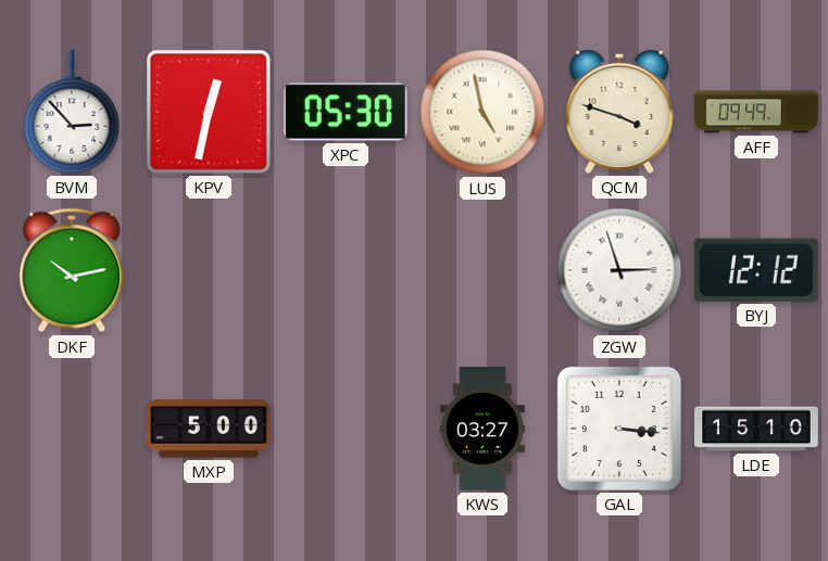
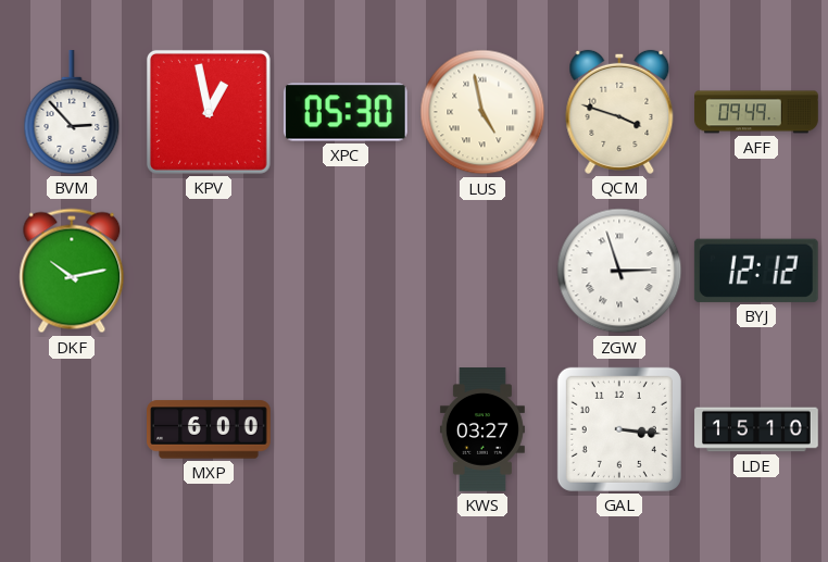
KPV: 12:32 -> 12:58 (209, 112)
MXP: 5:00 -> 6:00 (210, 429)
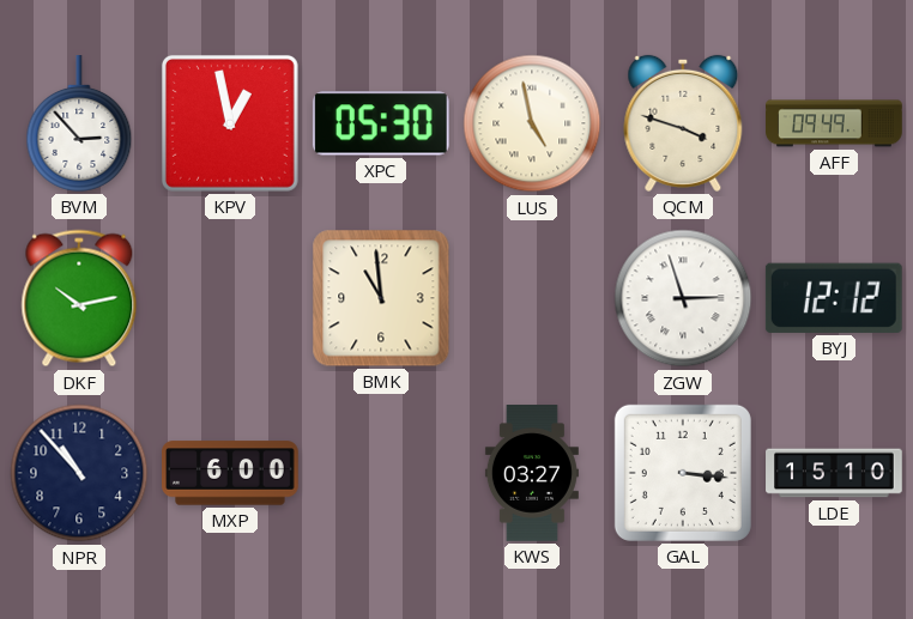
BMK: none -> 10:59 (381, 298)
NPR: none -> 10:53 (79, 473)
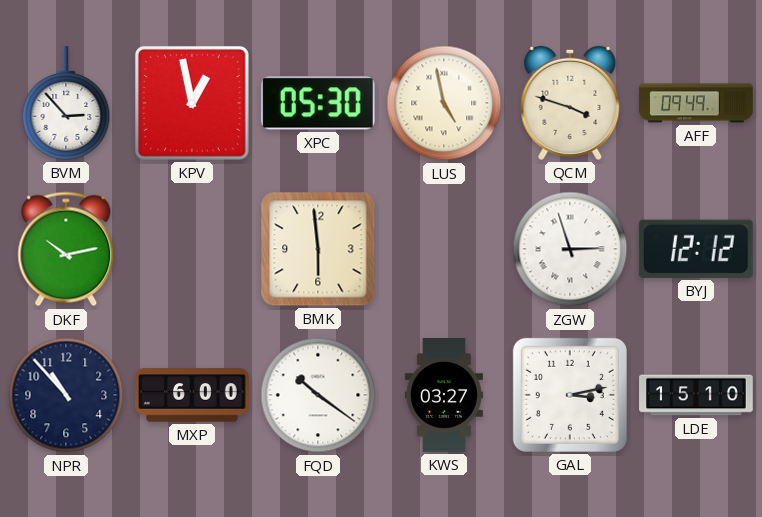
BMK: 10:59 -> 5:59 (318, 249)
FQD: none -> 10:21 (318, 395)
GAL: 3:16 -> 3:13 (570, 395)
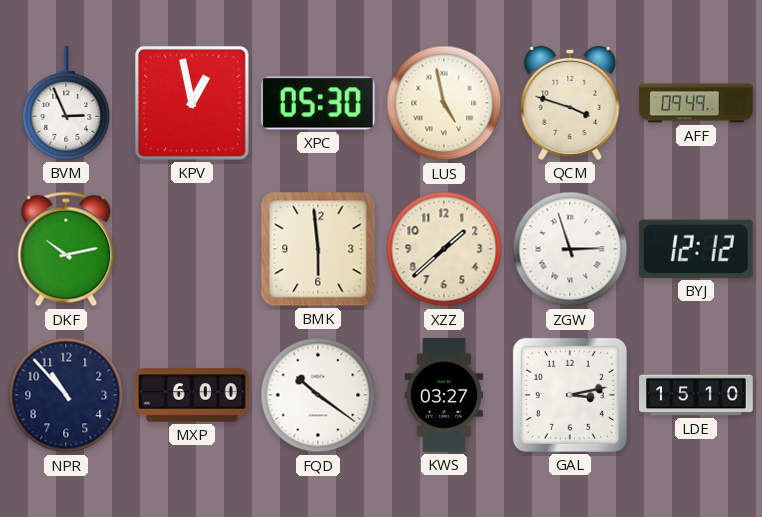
BVM: 2:53 -> 2:56 (66, 104)
XZZ: none -> 1:38 (444, 249)
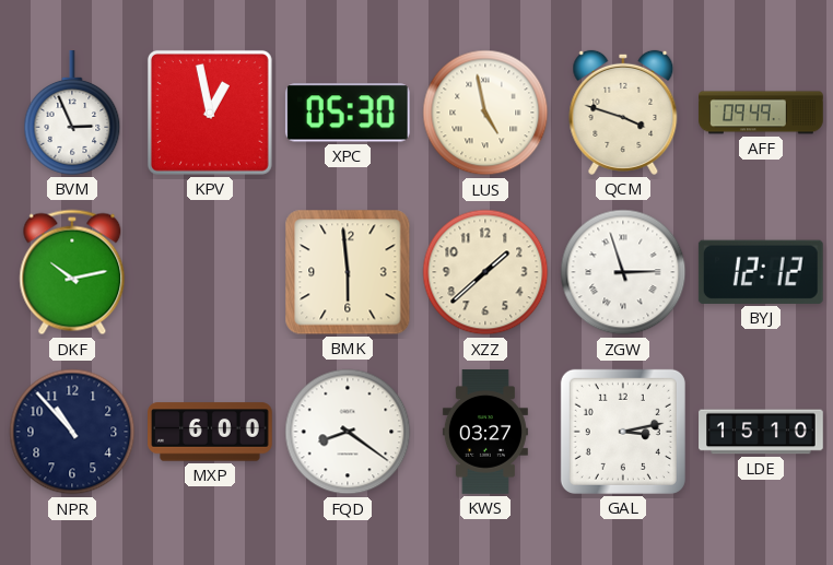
FQD: 10:21 -> 8:21 (348, 432)
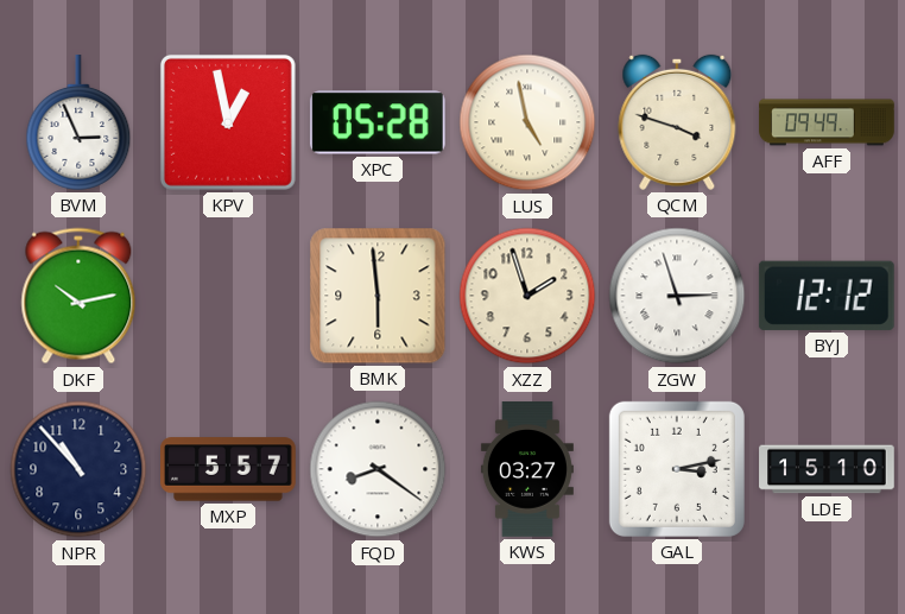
XPC: 05:30 -> 05:28 (378, 122)
XZZ: 1:38 -> 1:57 (527, 296)
MXP: 6:00 -> 5:57 (229, 469)
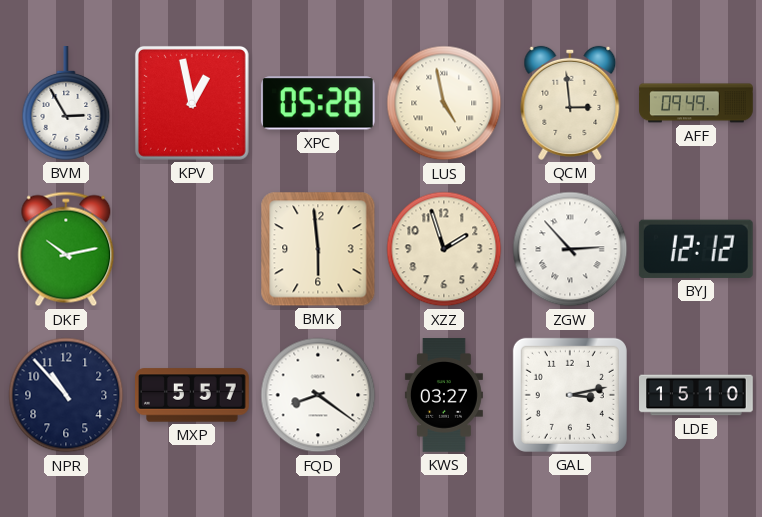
BVM: 2:56 -> 2:55 (66, 104)
QCM: 3:48 -> 2:59 (570, 103)
ZGW: 2:57 -> 2:53 (570, 249)
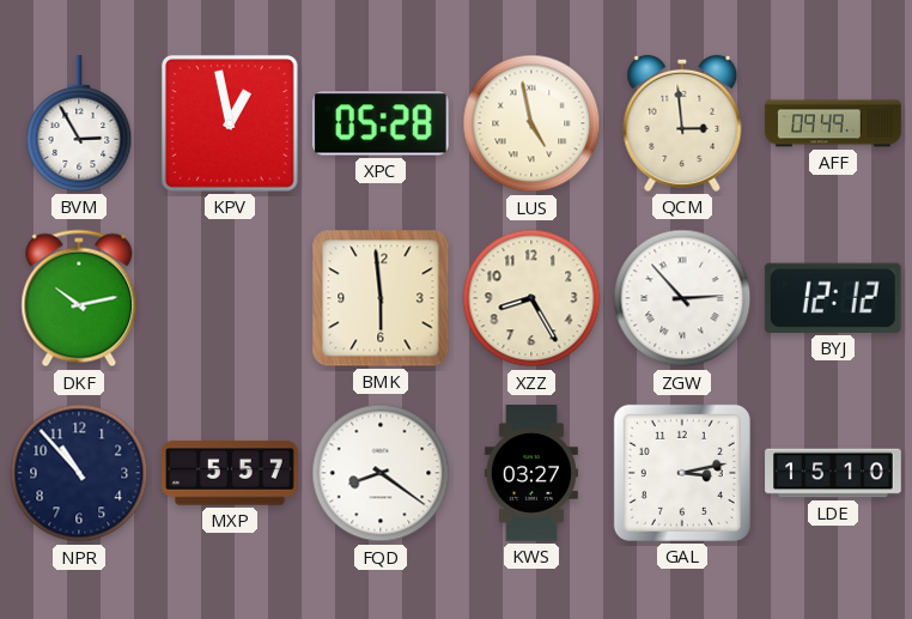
XZZ: 1:57 -> 8:25 (531, 298)
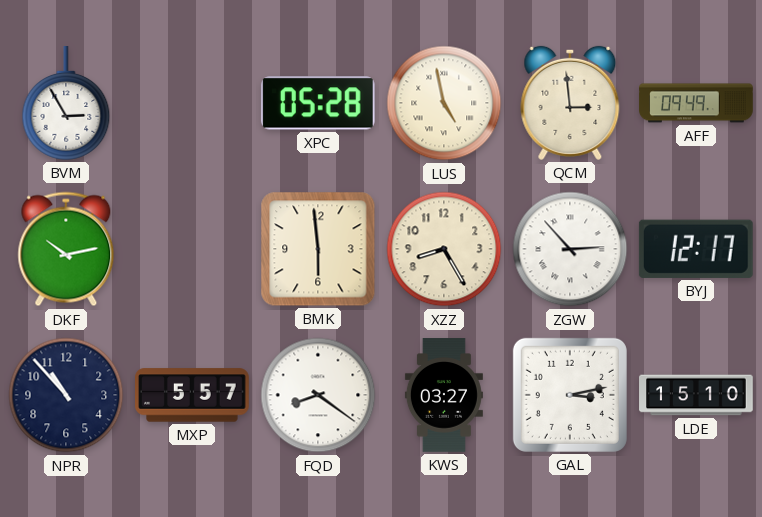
KPV: 12:58 -> none (230, 123)
BYJ: 12:12 -> 12:17 (696, 249)
